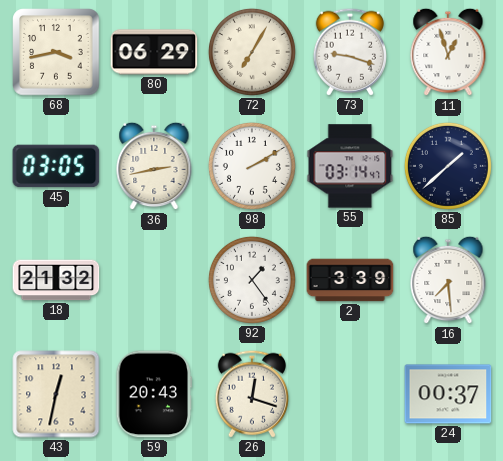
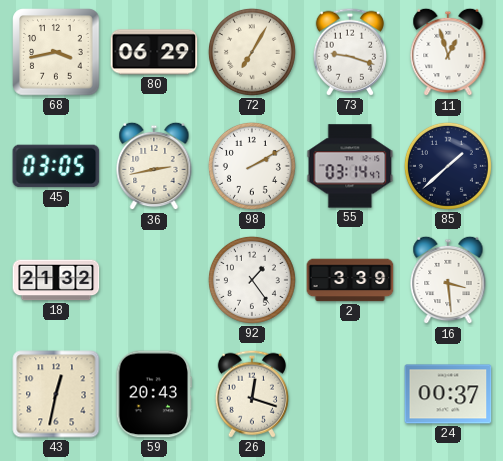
16: 7:29 -> 3:29 (448, 280)
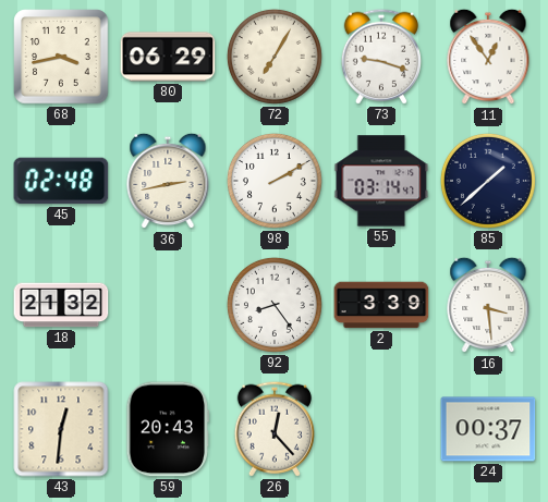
11: 12:57 -> 12:54 (488, 57)
45: 03:05 -> 02:48 (61, 181)
92: 1:24 -> 8:24 (275, 305)
43: 12:32 -> 12:31 (61, 429)
26: 12:18 -> 12:23 (275, 429)
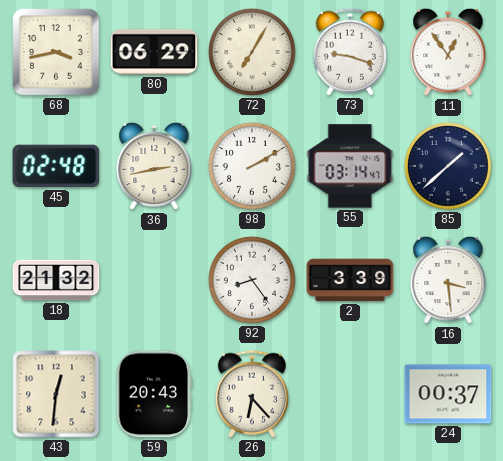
26: 12:23 -> 6:23 (252, 394)
